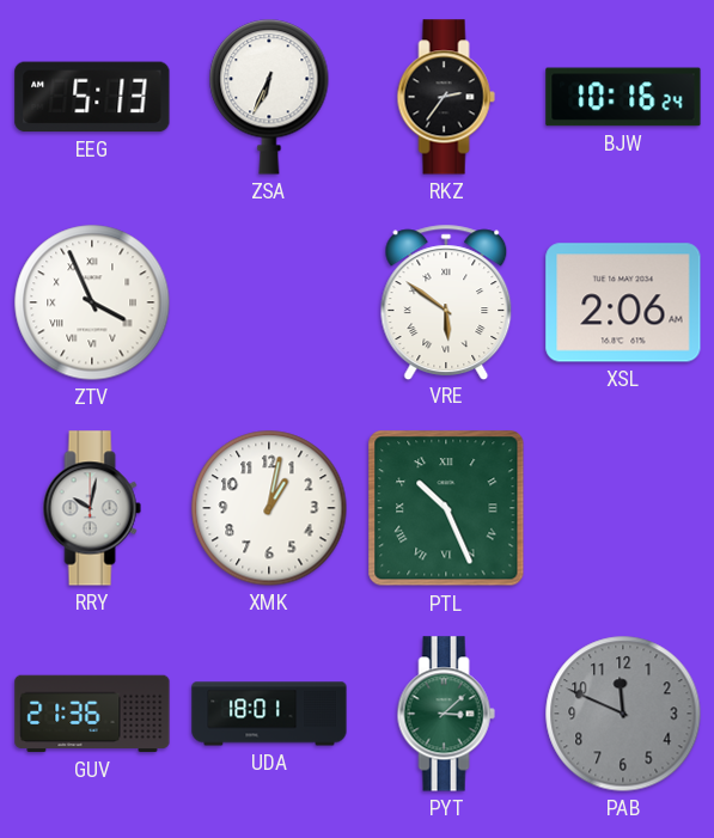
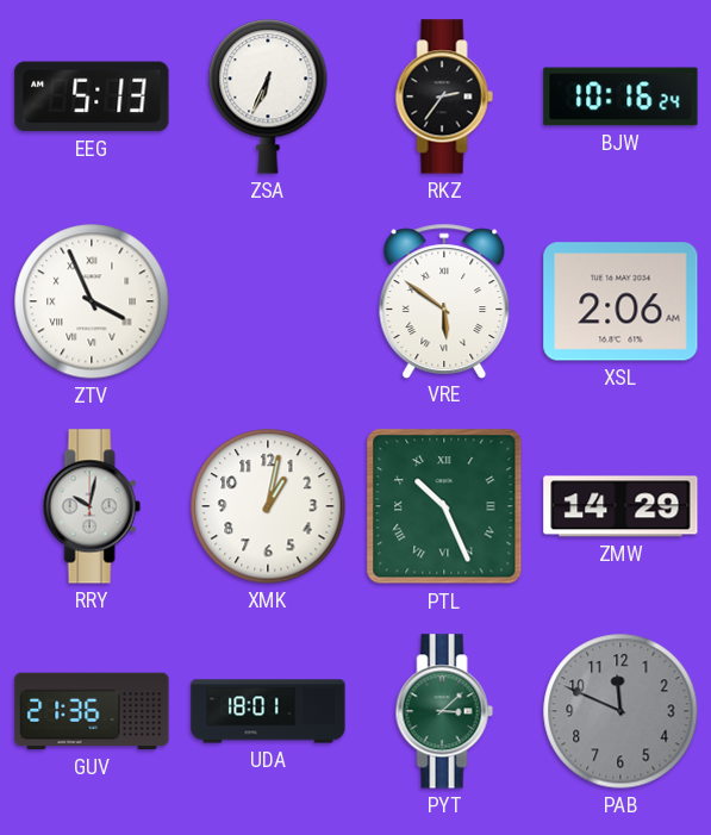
ZMW: none -> 14:29 (620, 506)
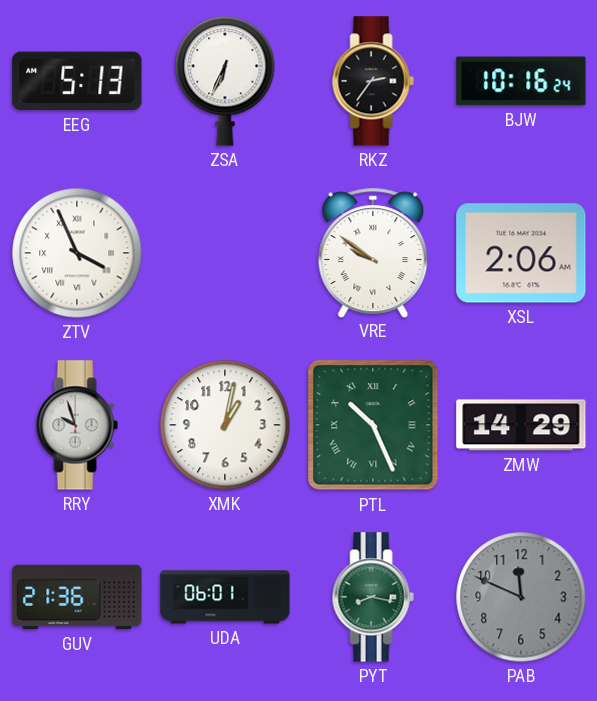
VRE: 5:51 -> 9:51 (373, 252)
RRY: 10:02 -> 9:57 (77, 425)
UDA: 18:01 -> 06:01 (225, 597)
PYT: 3:08 -> 8:17 (373, 597)
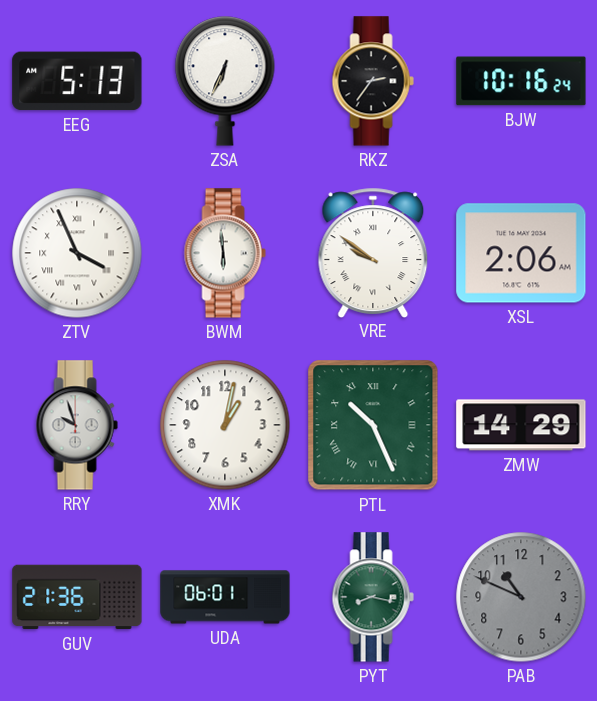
BWM: none -> 5:59 (225, 253)
PAB: 11:49 -> 10:49 (521, 597)
